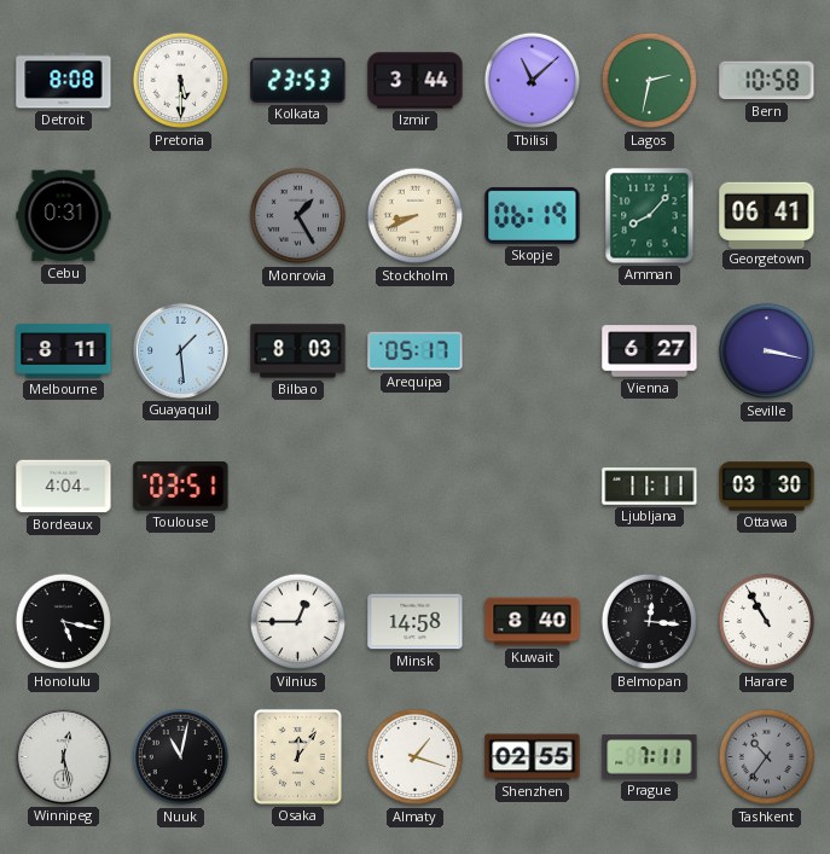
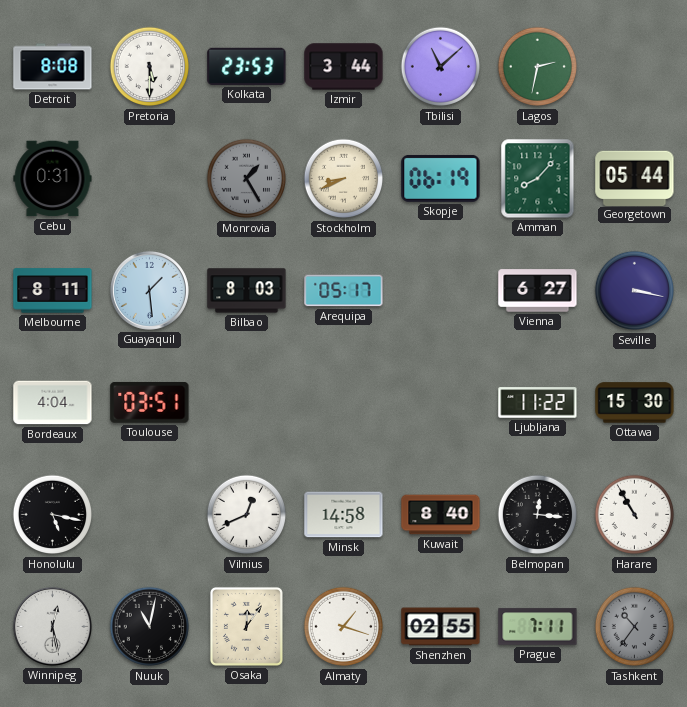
Bern: 10:58 -> none (767, 81)
Georgetown: 06:41 -> 05:44 (635, 178)
Ljubljana: 11:11 -> 11:22 (538, 403)
Ottawa: 03:30 -> 15:30 (635, 403)
Vilnius: 12:45 -> 12:41 (247, 515)
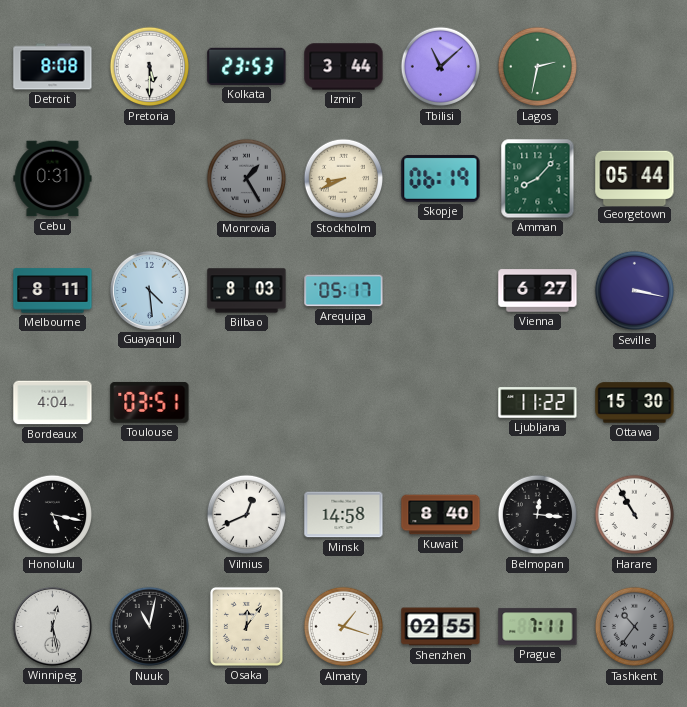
Guayaquil: 1:29 -> 4:29 (149, 290)
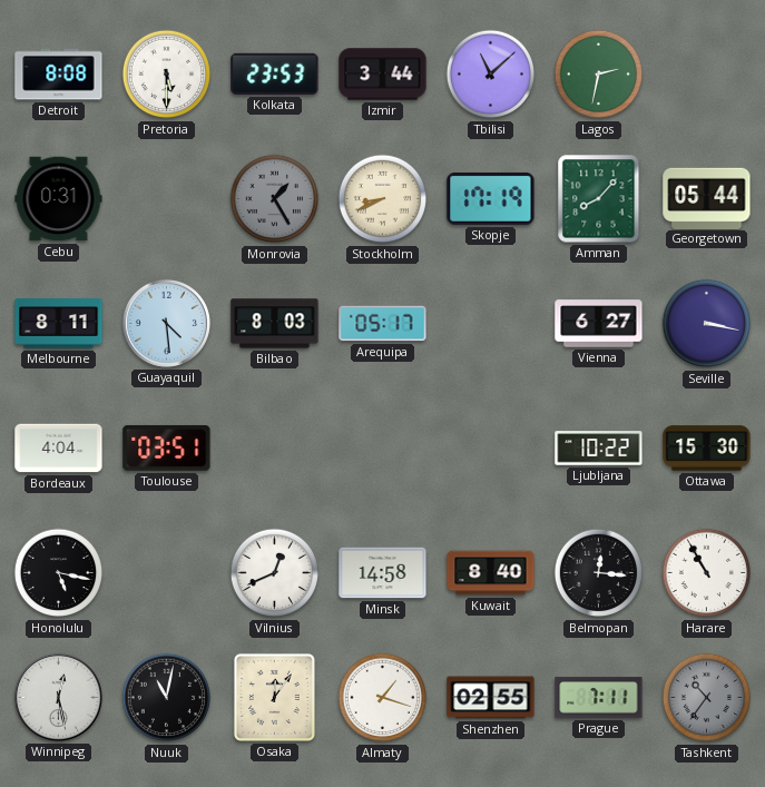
Skopje: 06:19 -> 17:19 (491, 198)
Ljubljana: 11:22 -> 10:22 (599, 449)
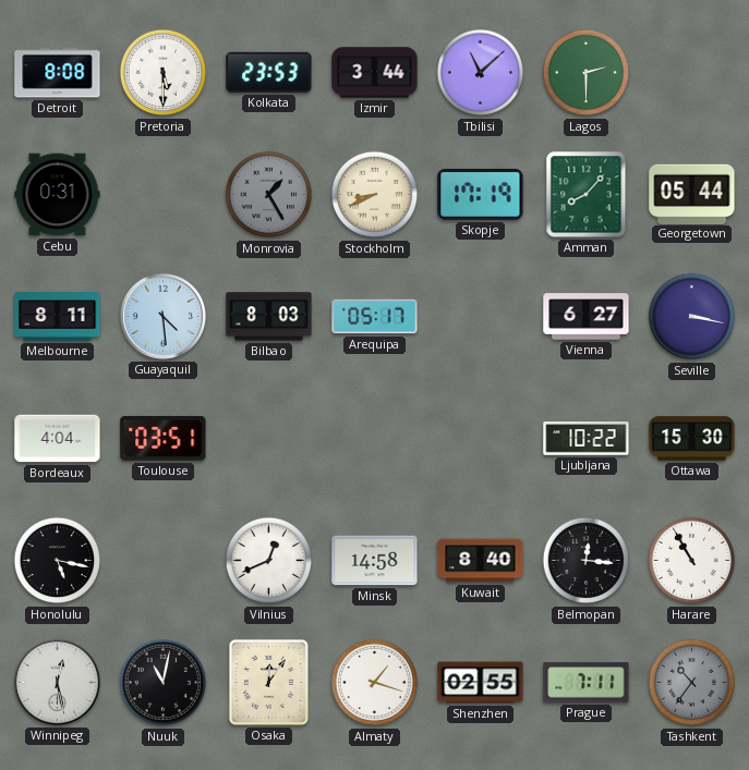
Lagos: 2:32 -> 2:30 (587, 73)
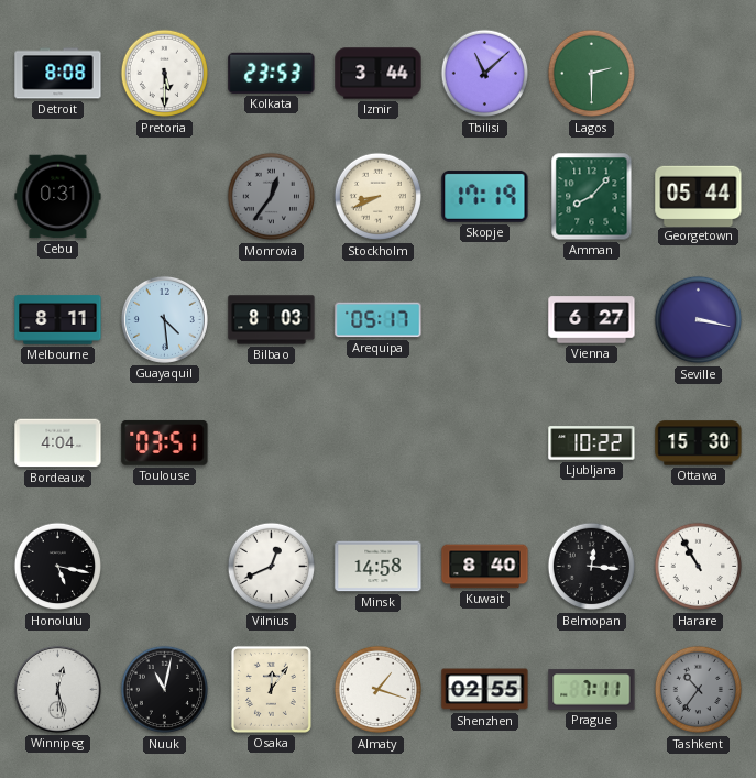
Monrovia: 1:25 -> 12:36 (272, 197)
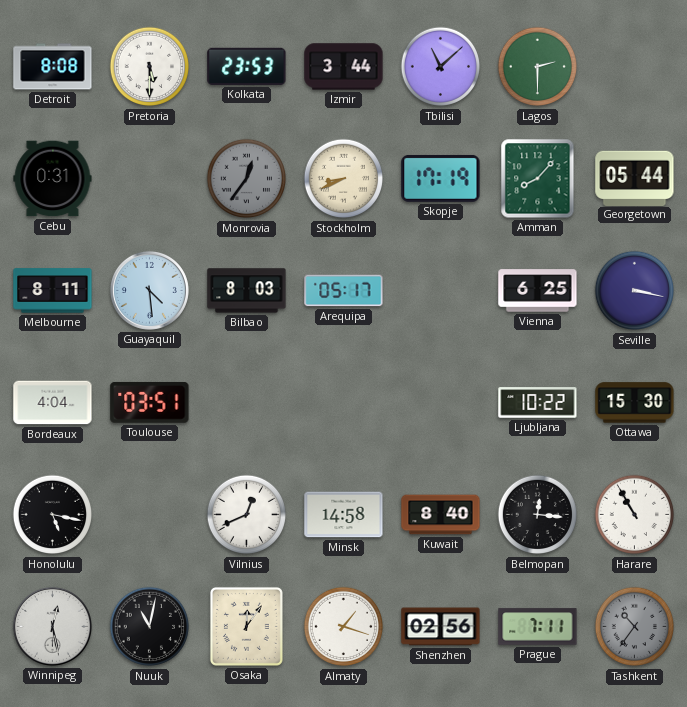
Vienna: 6:27 -> 6:25 (538, 291)
Shenzhen: 02:55 -> 02:56 (441, 627)
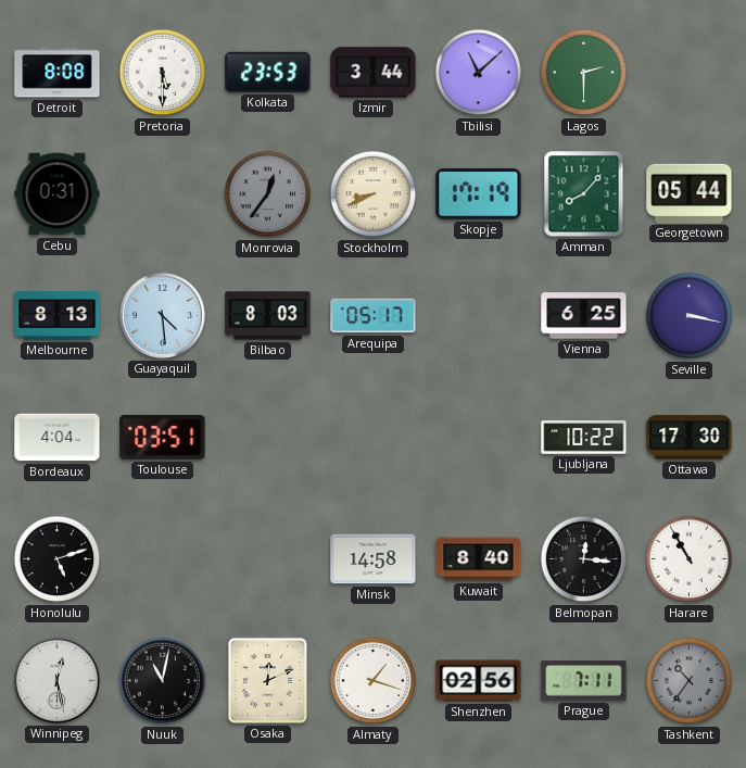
Melbourne: 8:11 -> 8:13 (58, 316)
Ottawa: 15:30 -> 17:30 (690, 438)
Honolulu: 5:17 -> 5:12 (58, 559)
Vilnius: 12:41 -> none (247, 515)
Osaka: 12:06 -> 12:11 (267, 680)
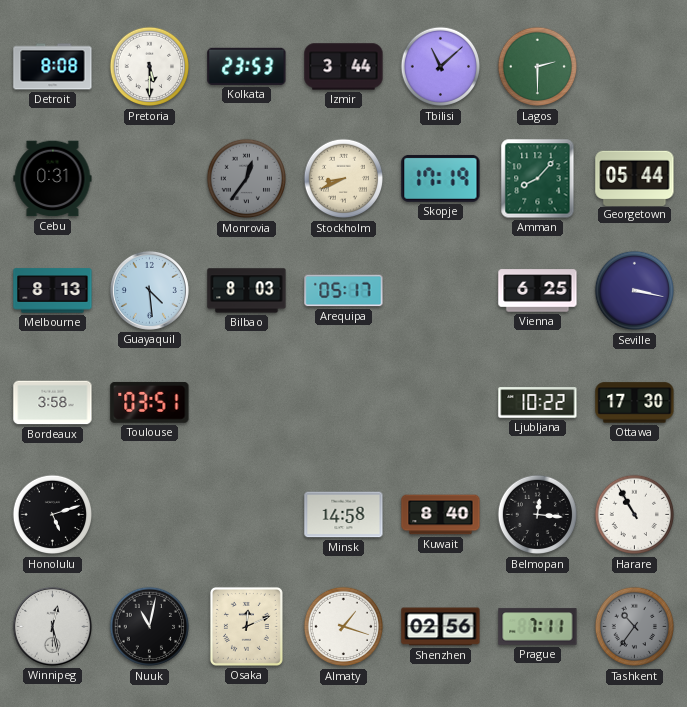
Bordeaux: 4:04 -> 3:58 (53, 403)
